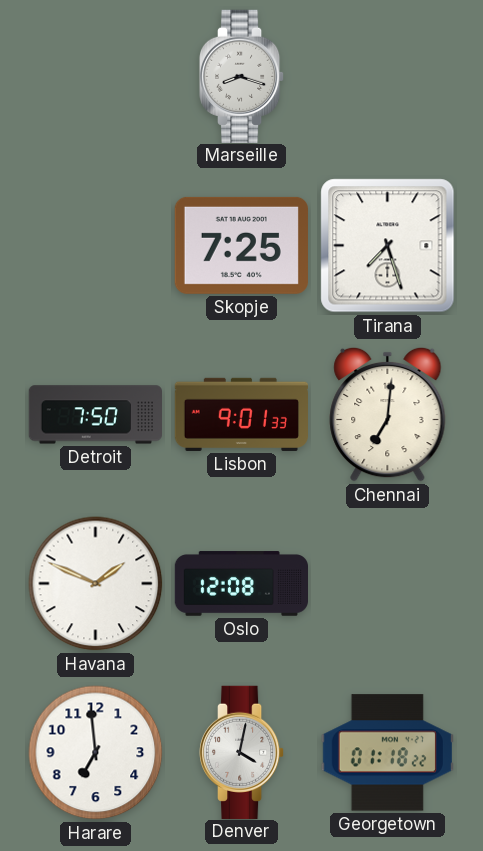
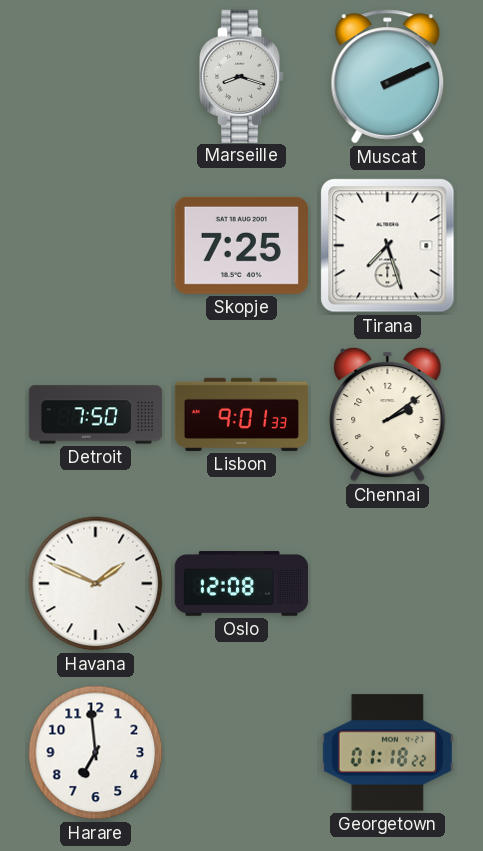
Muscat: none -> 2:11 (388, 77)
Chennai: 7:01 -> 2:09 (388, 414)
Denver: 4:02 -> none (242, 752)
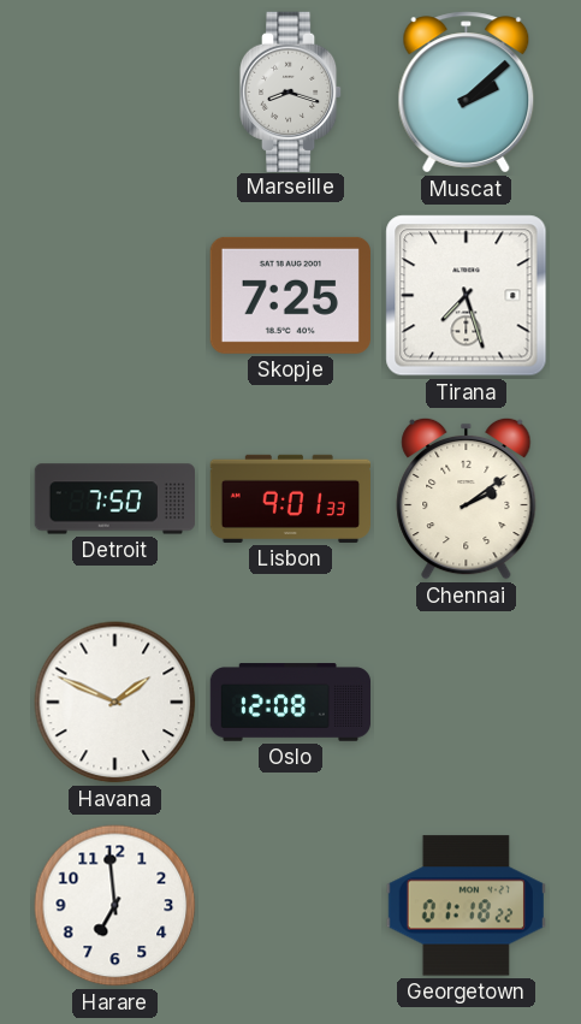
Muscat: 2:11 -> 2:08 (467, 93)
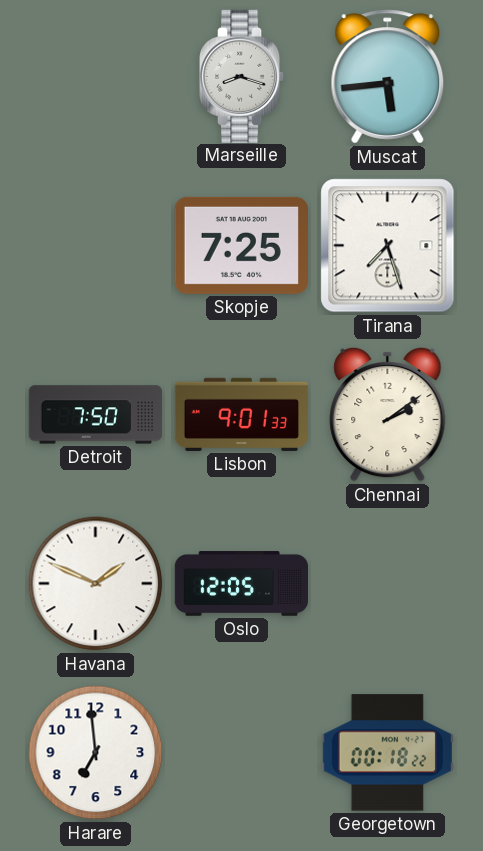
Muscat: 2:08 -> 5:44 (388, 77)
Oslo: 12:08 -> 12:05 (241, 584)
Georgetown: 01:18 -> 00:18 (387, 753)
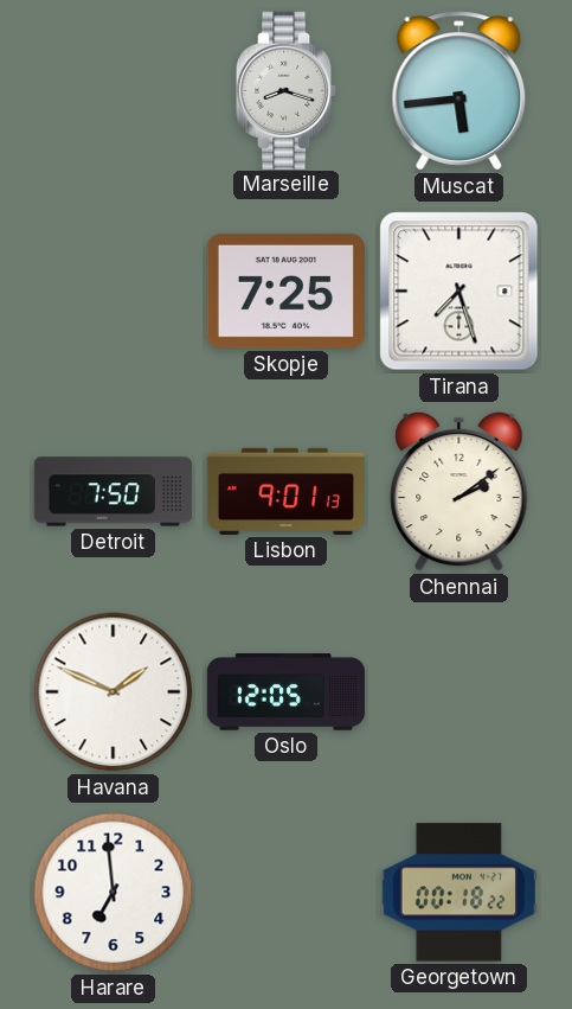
Lisbon: 9:01:33 -> 9:01:13 (285, 491)
